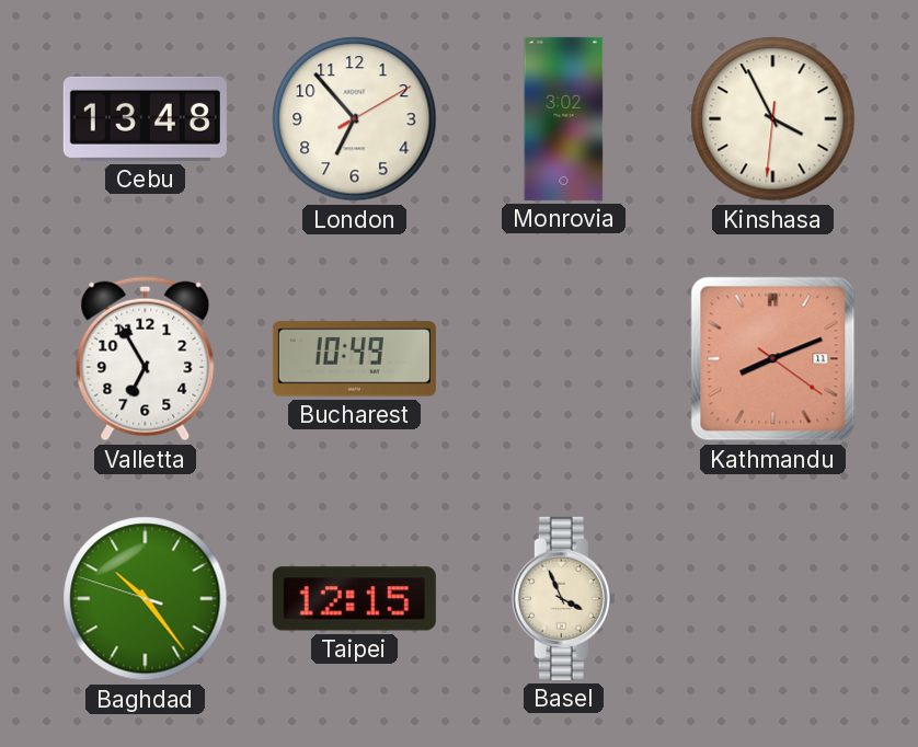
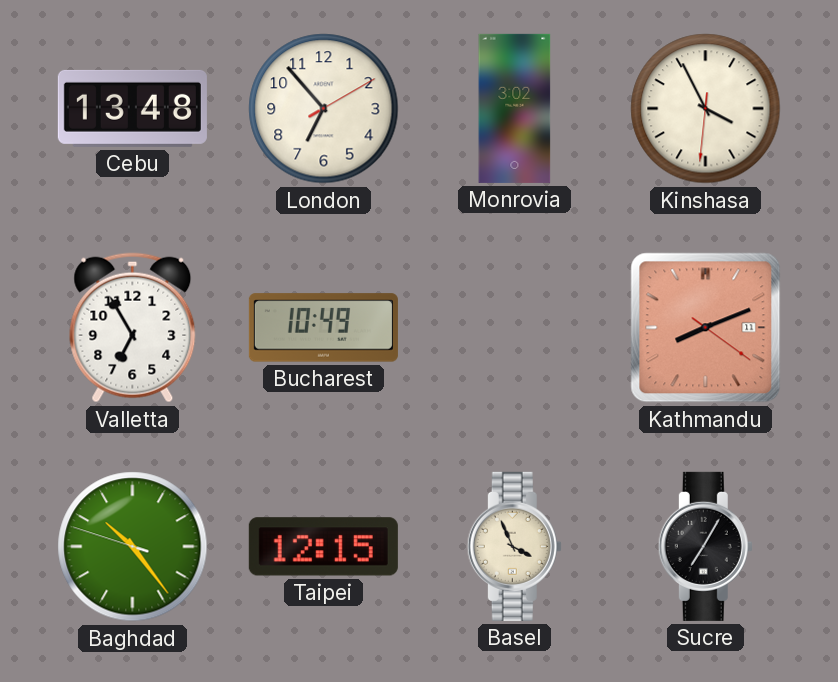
Sucre: none -> 7:05 (705, 546)
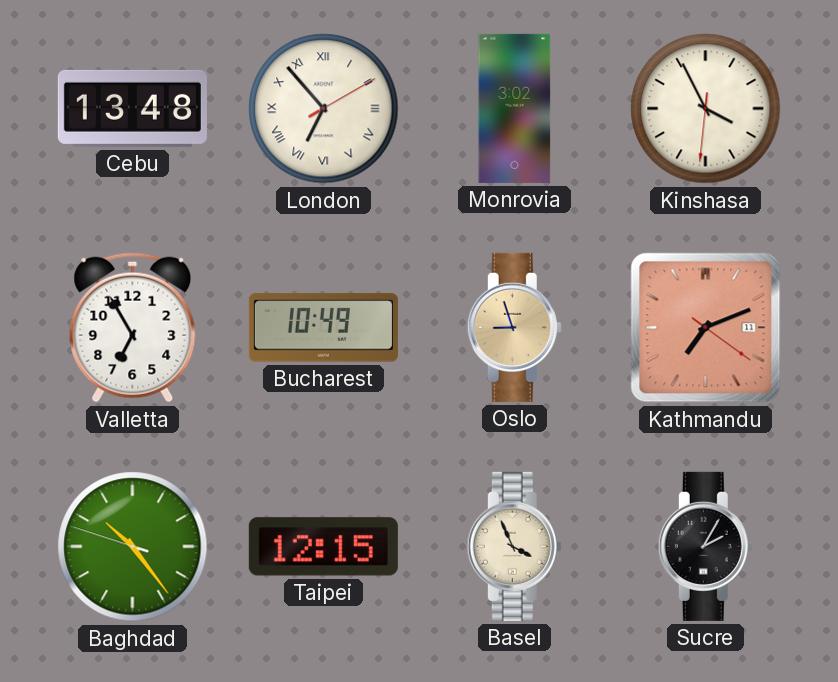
London numerals: Arabic -> Roman (324, 109)
Oslo: none -> 8:57 (514, 327)
Kathmandu: 8:11 -> 7:11 (706, 328)
Sucre: 7:05 -> 2:05 (705, 546)
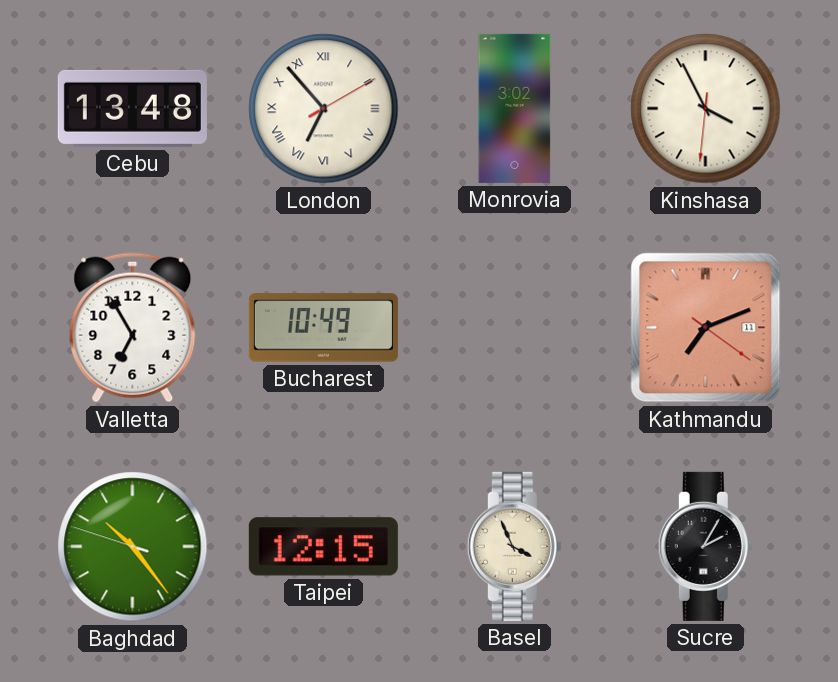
Oslo: 8:57 -> none (514, 327)
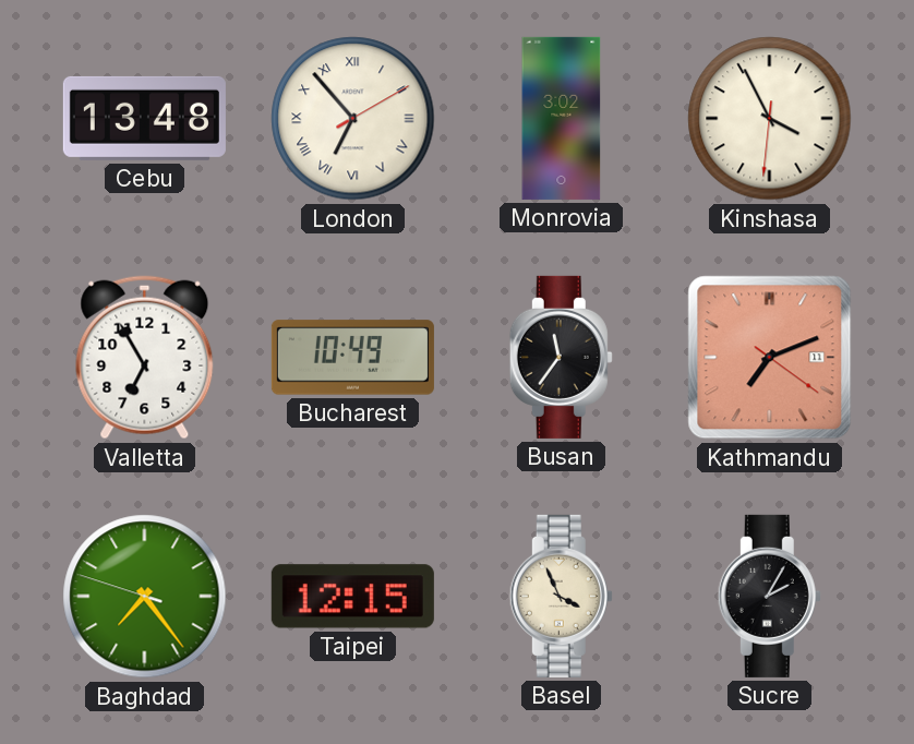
Busan: none -> 11:36 (561, 357)
Baghdad: 10:23 -> 7:23 (145, 597)
